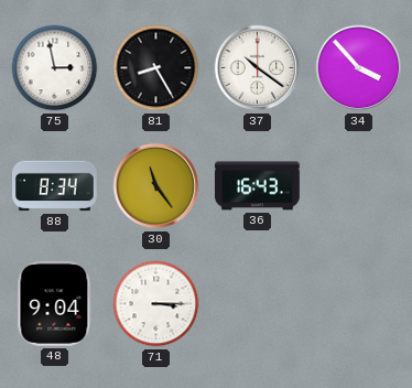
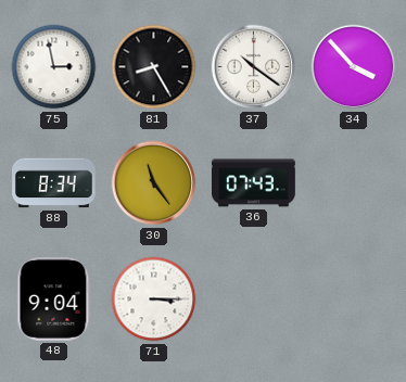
36: 16:43 -> 07:43 (254, 183)
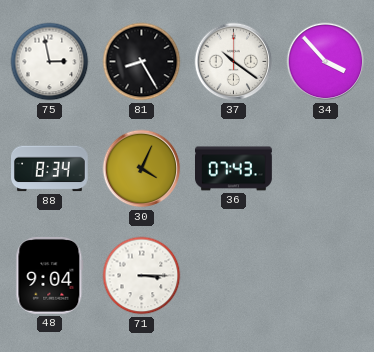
30: 11:24 -> 4:04 (142, 169)
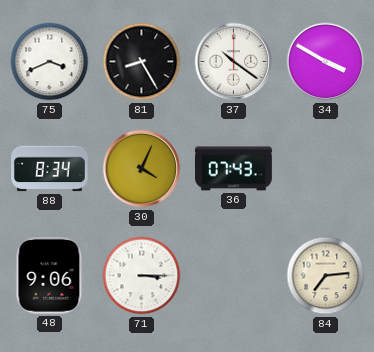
75: 2:58 -> 3:41 (50, 62)
34: 3:53 -> 3:50 (326, 62)
48: 9:04 -> 9:06 (50, 275)
84: none -> 7:14 (326, 276)
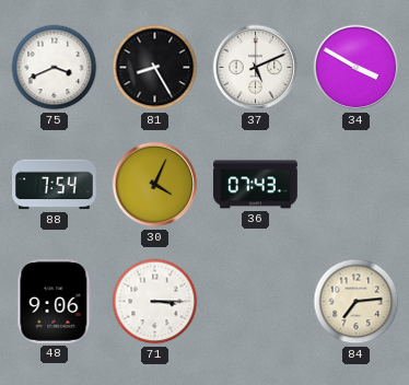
37: 10:21 -> 5:11 (256, 68)
88: 8:34 -> 7:54 (55, 185)
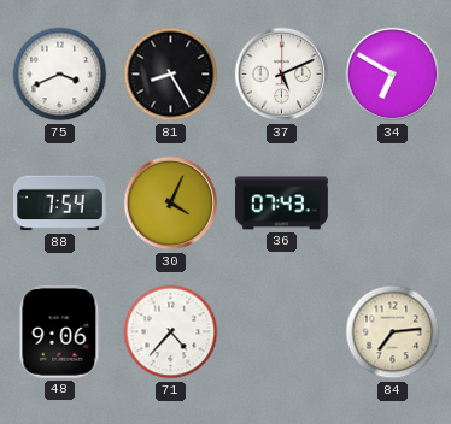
34: 3:50 -> 6:50 (393, 75)
71: 3:15 -> 4:37 (171, 332)
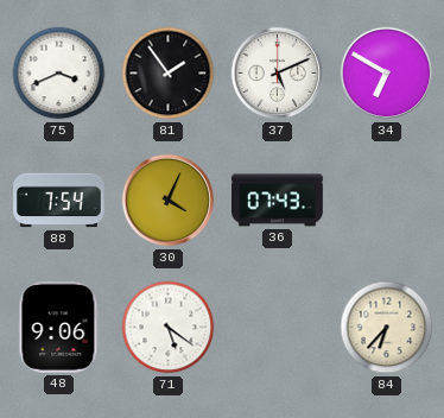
81: 8:25 -> 1:54 (169, 74)
71: 4:37 -> 5:21 (169, 328)
84: 7:14 -> 6:37 (387, 328)
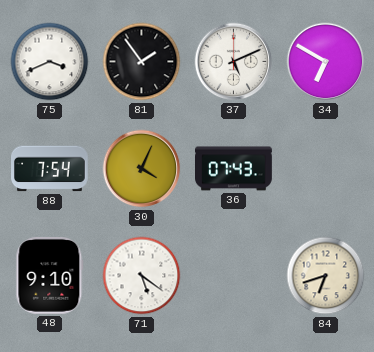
48: 9:06 -> 9:10 (50, 275)
84: 6:37 -> 6:42 (326, 276)
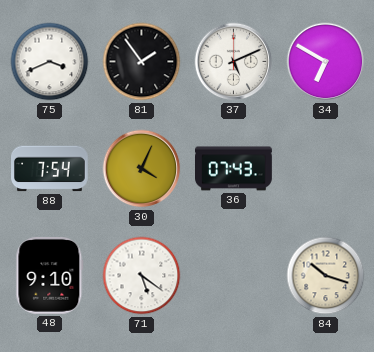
84: 6:42 -> 10:18 (326, 276)
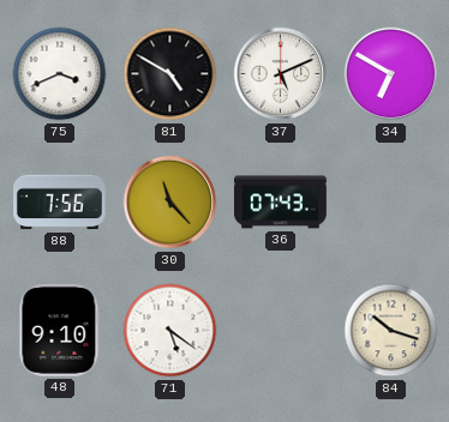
81: 1:54 -> 4:50 (170, 74)
88: 7:54 -> 7:56 (60, 203)
30: 4:04 -> 11:23 (170, 203)
